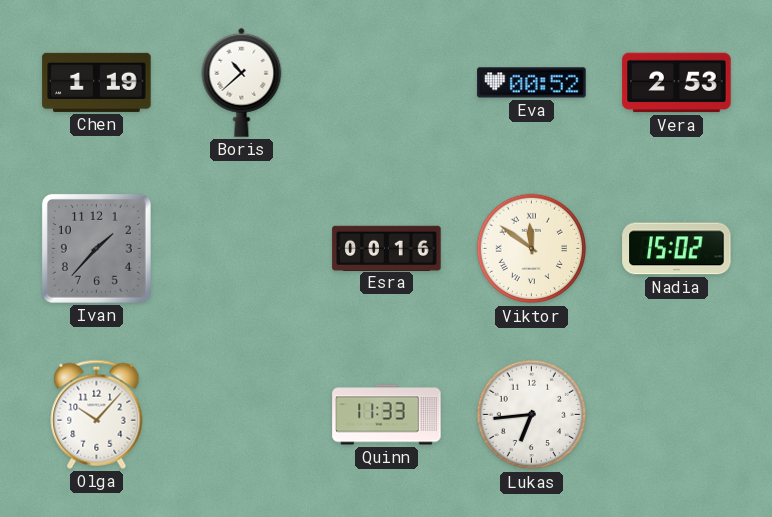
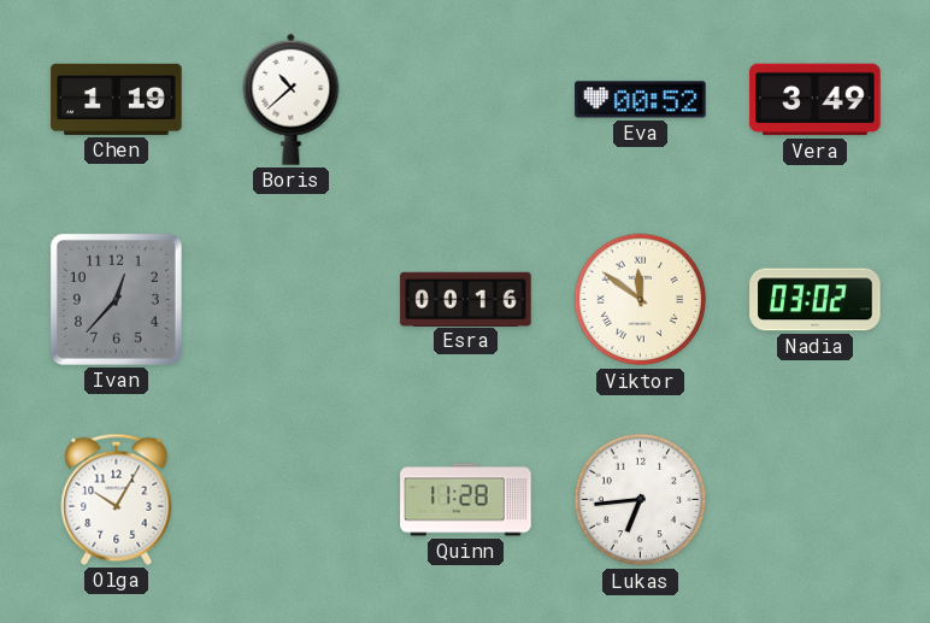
Vera: 2:53 -> 3:49 (816, 100)
Ivan: 1:37 -> 12:37 (116, 299)
Nadia: 15:02 -> 03:02 (816, 300)
Olga: 10:07 -> 10:05 (117, 499)
Quinn: 11:33 -> 11:28 (466, 500)
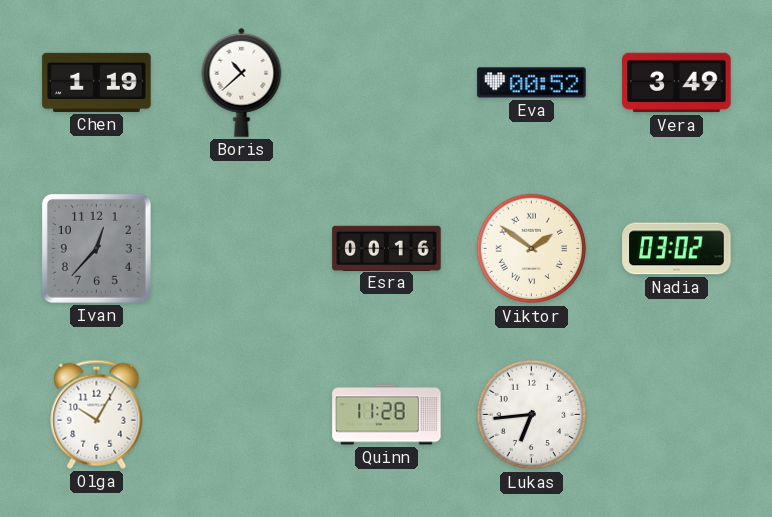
Viktor: 11:51 -> 1:51 (532, 249)
